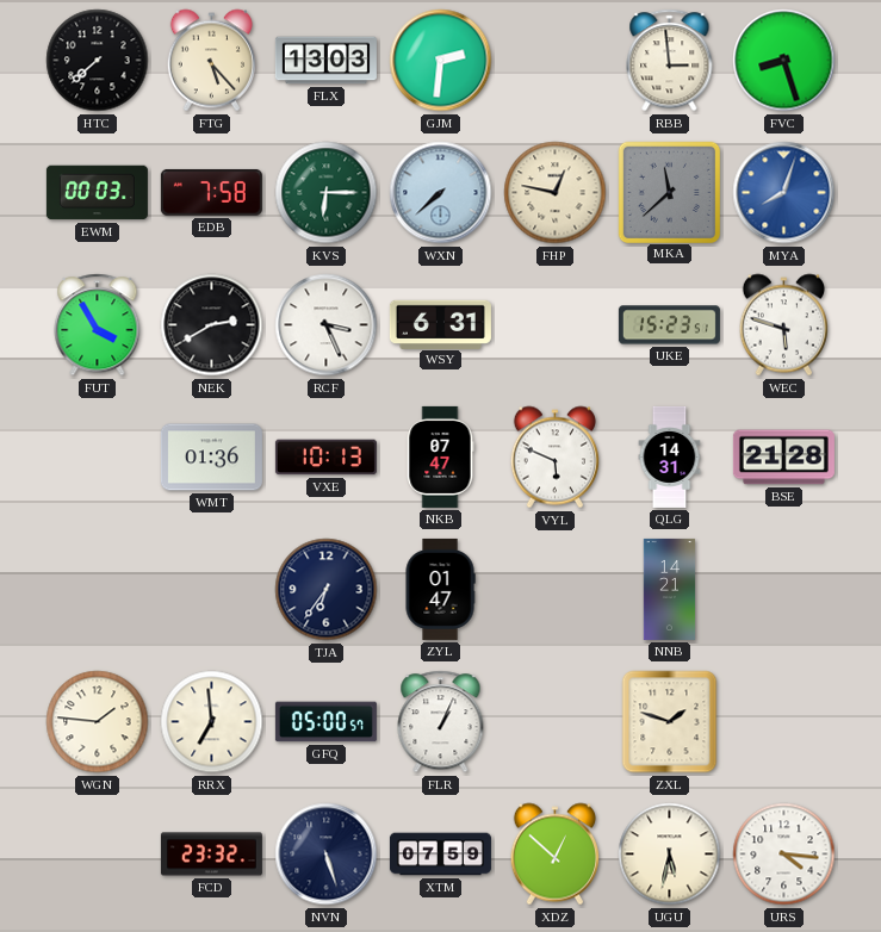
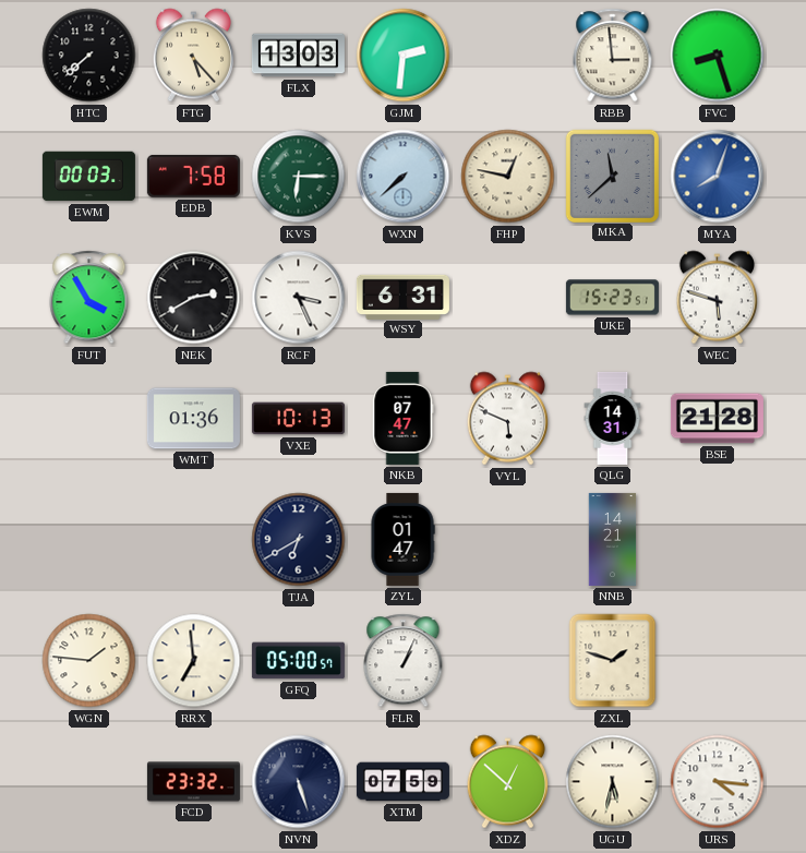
TJA: 6:36 -> 6:40 (299, 540)
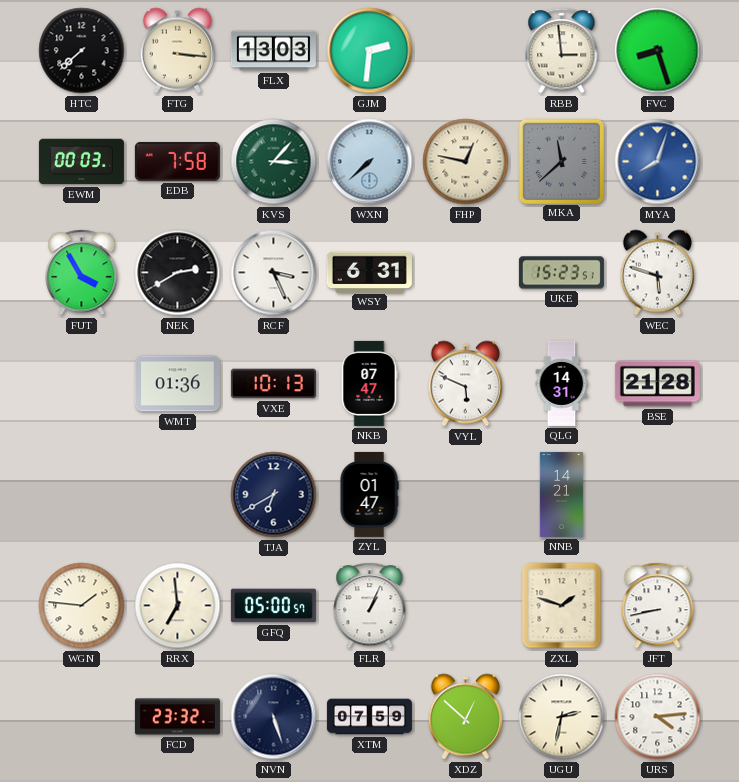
FTG: 5:23 -> 3:16 (177, 51)
KVS: 6:15 -> 3:07 (274, 162)
JFT: none -> 8:43 (658, 606)
UGU: 5:32 -> 2:32 (562, 717)
URS: 4:16 -> 4:14 (658, 717)
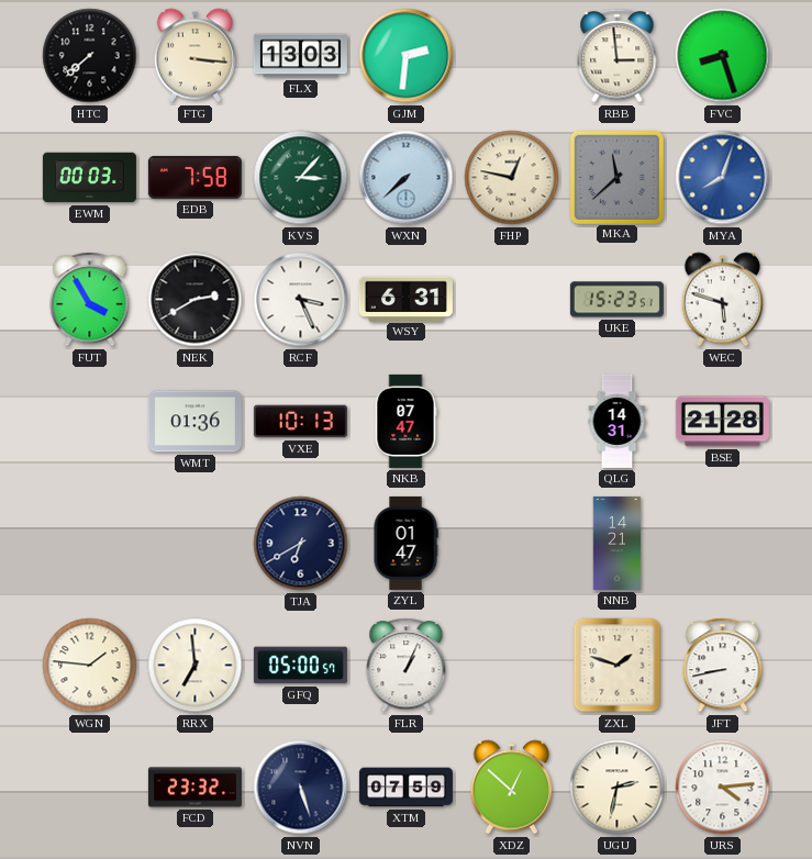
VYL: 5:49 -> none (465, 384)
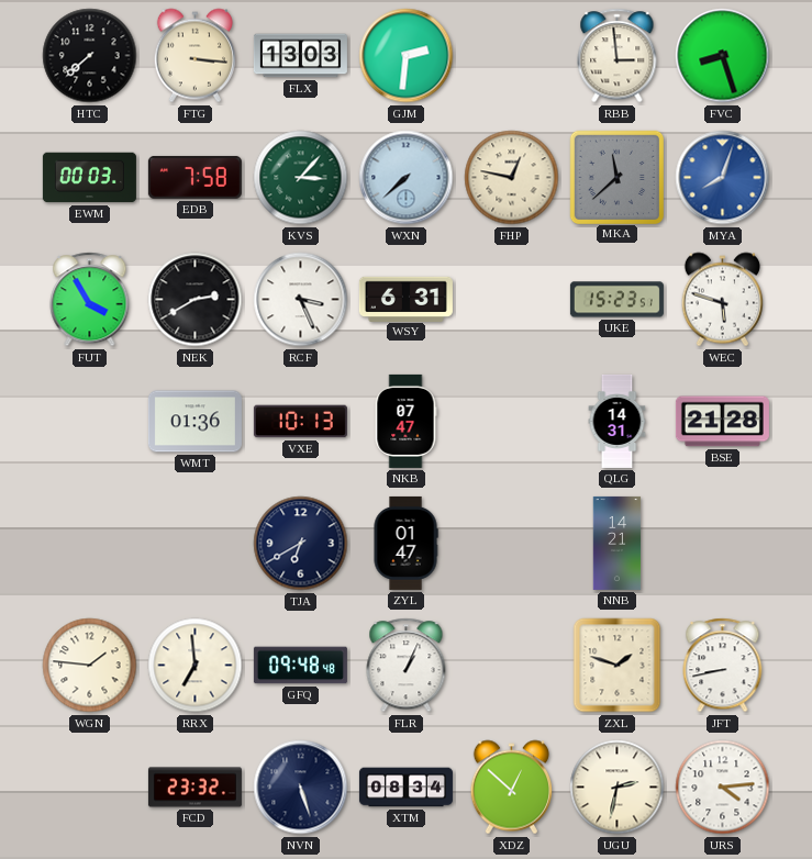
GFQ: 05:00 -> 09:48 (300, 666)
XTM: 07:59 -> 08:34 (405, 788)
